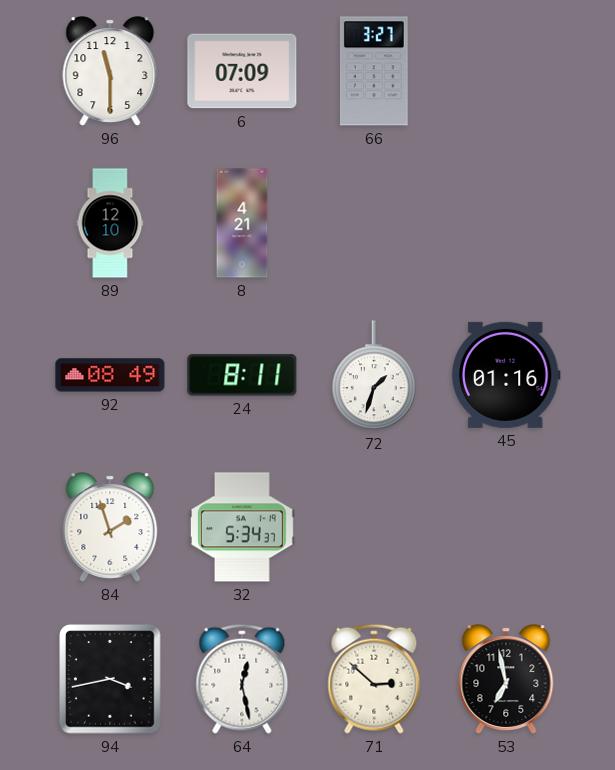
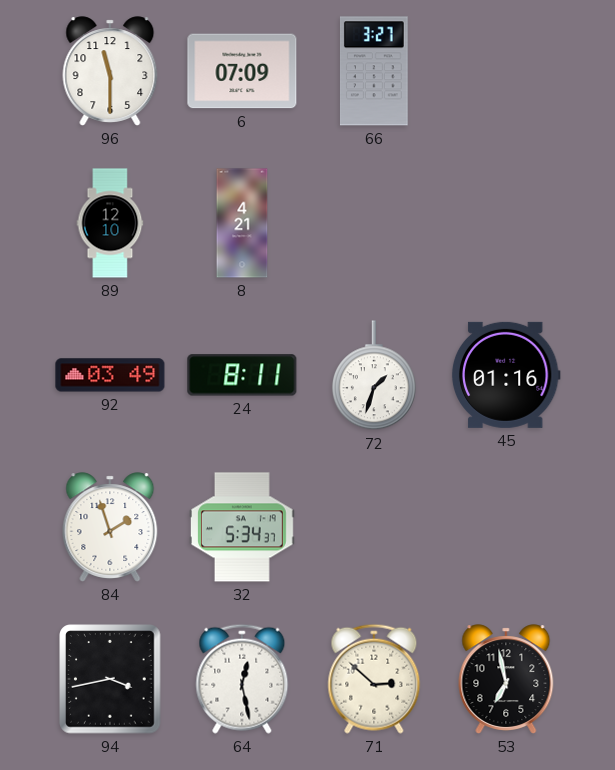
92: 08:49 -> 03:49 (110, 375)
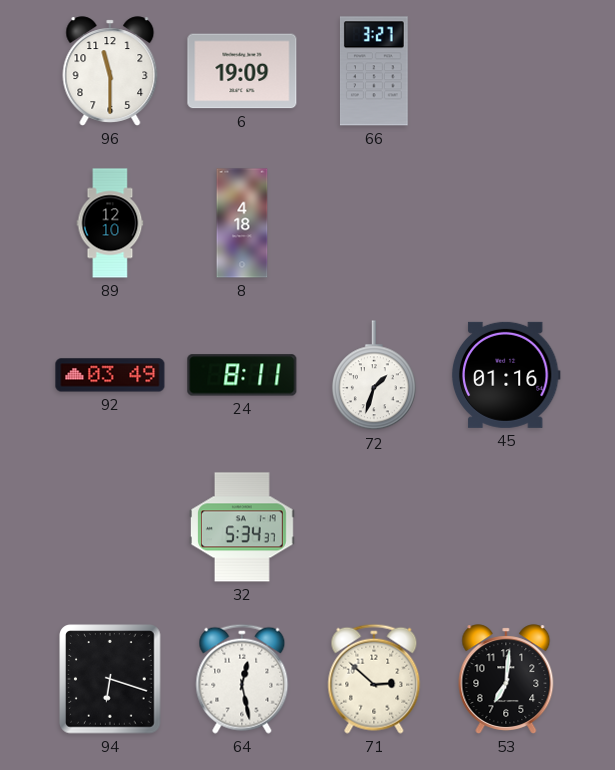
6: 07:09 -> 19:09 (242, 71)
8: 4:21 -> 4:18 (242, 223)
84: 1:57 -> none (110, 527)
94: 3:43 -> 6:18 (110, 679)
53: 6:58 -> 7:01 (506, 679)
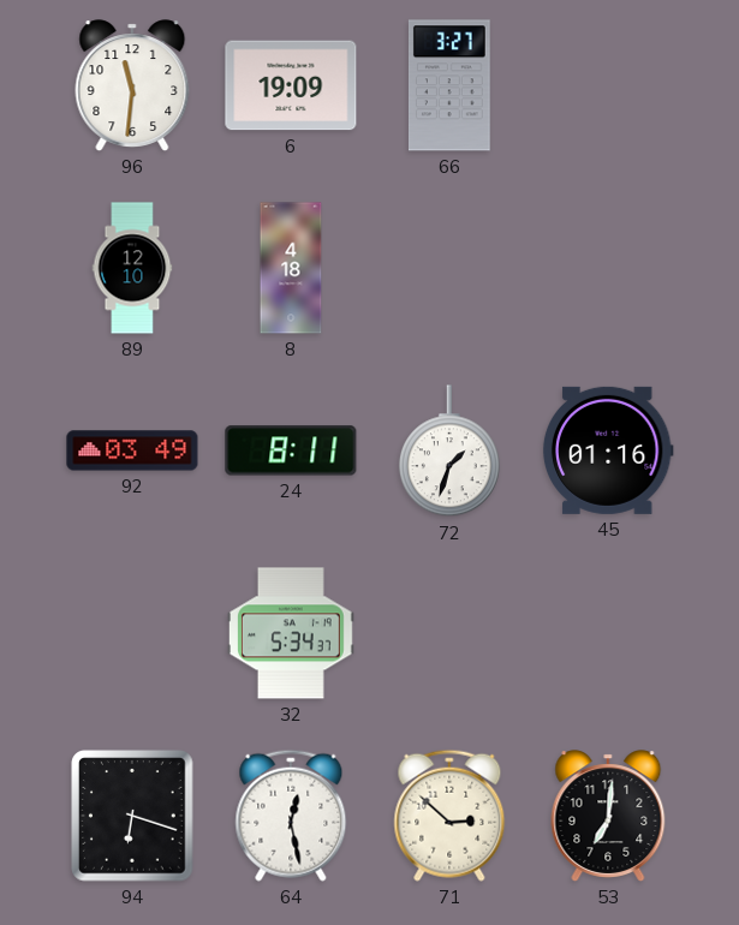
96: 11:30 -> 11:31 (132, 85)
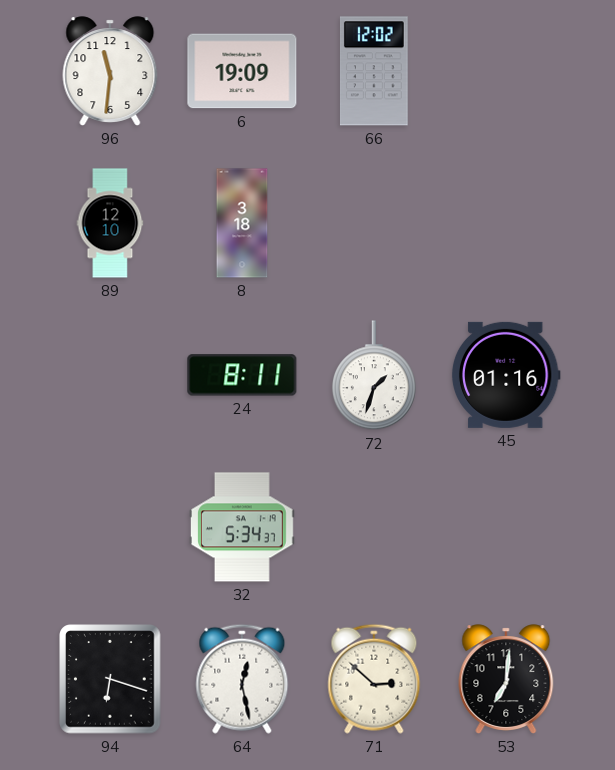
66: 3:27 -> 12:02 (374, 71)
8: 4:18 -> 3:18 (242, 223)
92: 03:49 -> none (132, 450)
